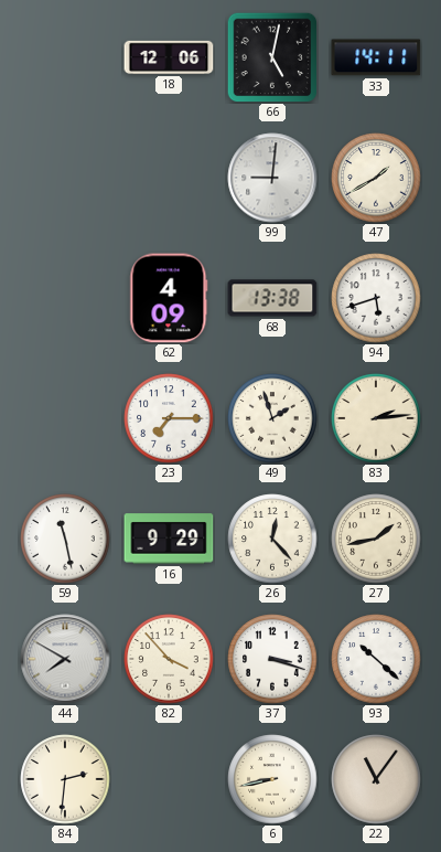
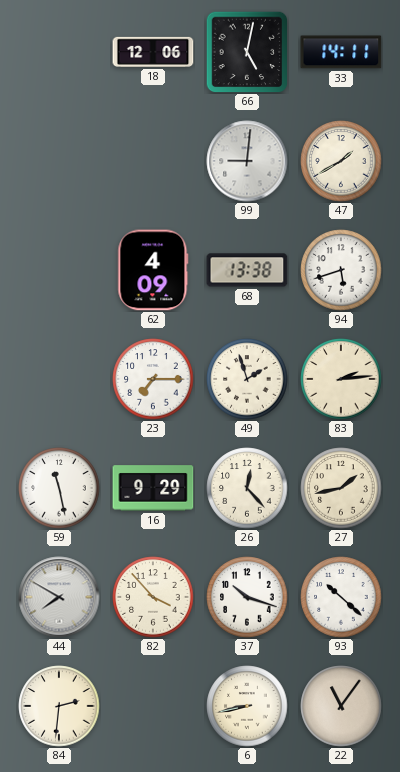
37: 3:18 -> 10:18 (247, 597)
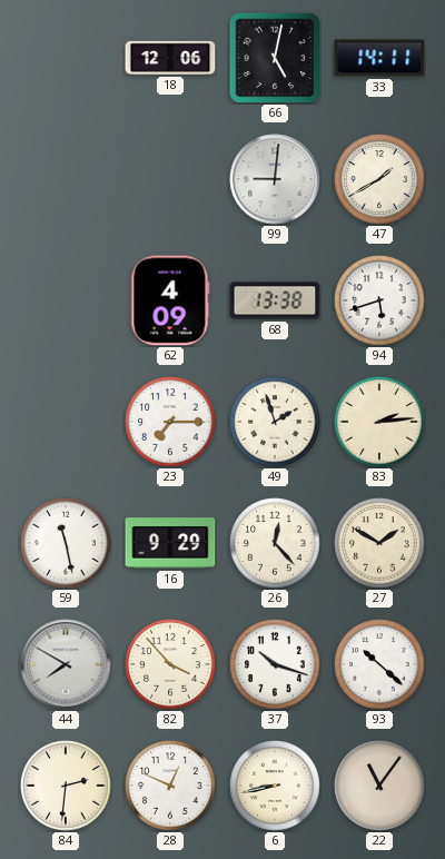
27: 1:43 -> 1:50 (379, 543)
28: none -> 12:49 (170, 786)
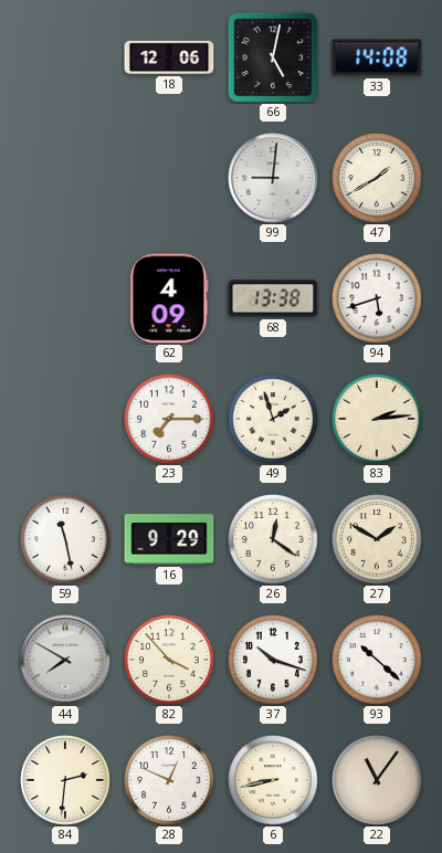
33: 14:11 -> 14:08 (377, 57)
26: 12:23 -> 12:21 (273, 539)
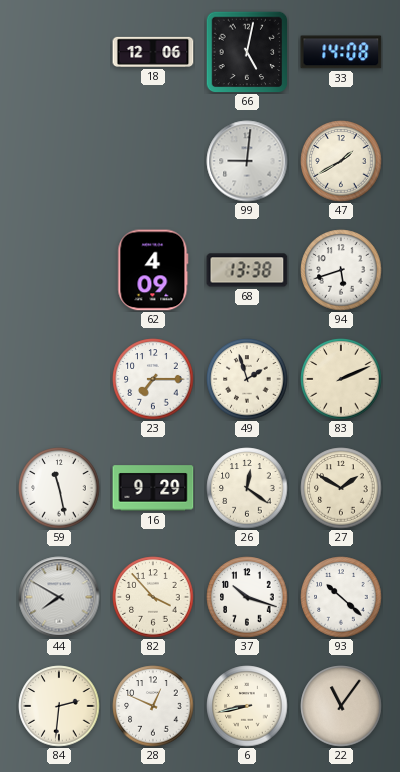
83: 2:14 -> 2:11 (341, 379)
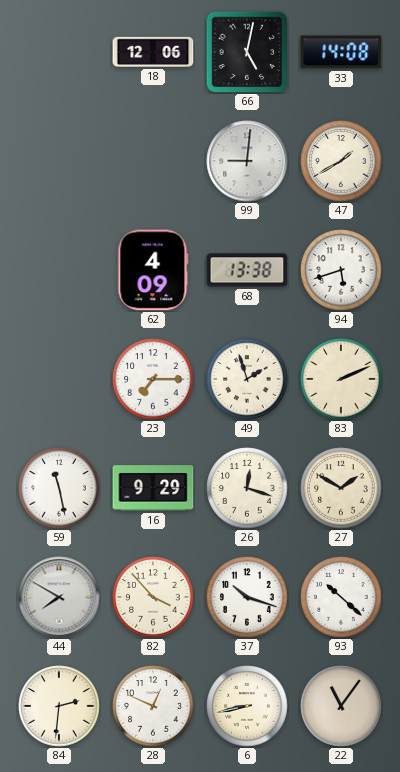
26: 12:21 -> 12:18 (247, 488)
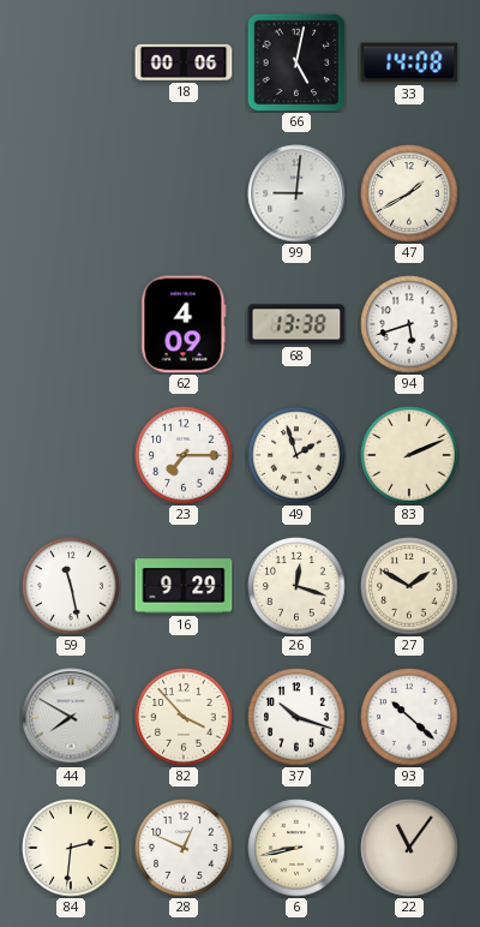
18: 12:06 -> 00:06 (184, 62)
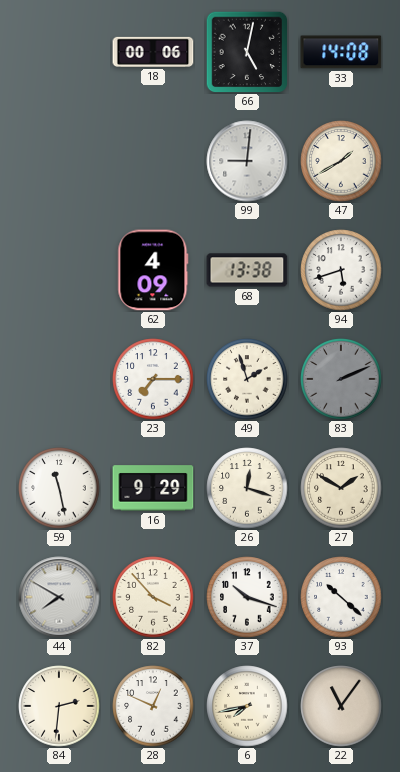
83 dial: cream -> grey (341, 379)
6: 8:43 -> 7:43 (247, 706)
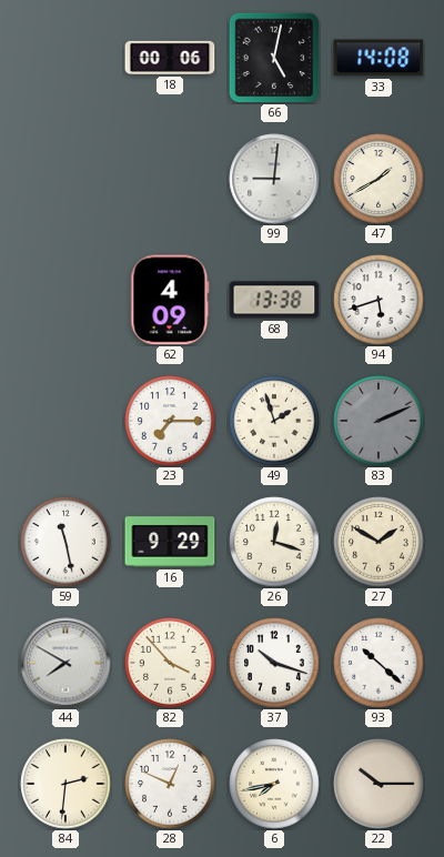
22: 11:06 -> 10:15 (379, 784)
